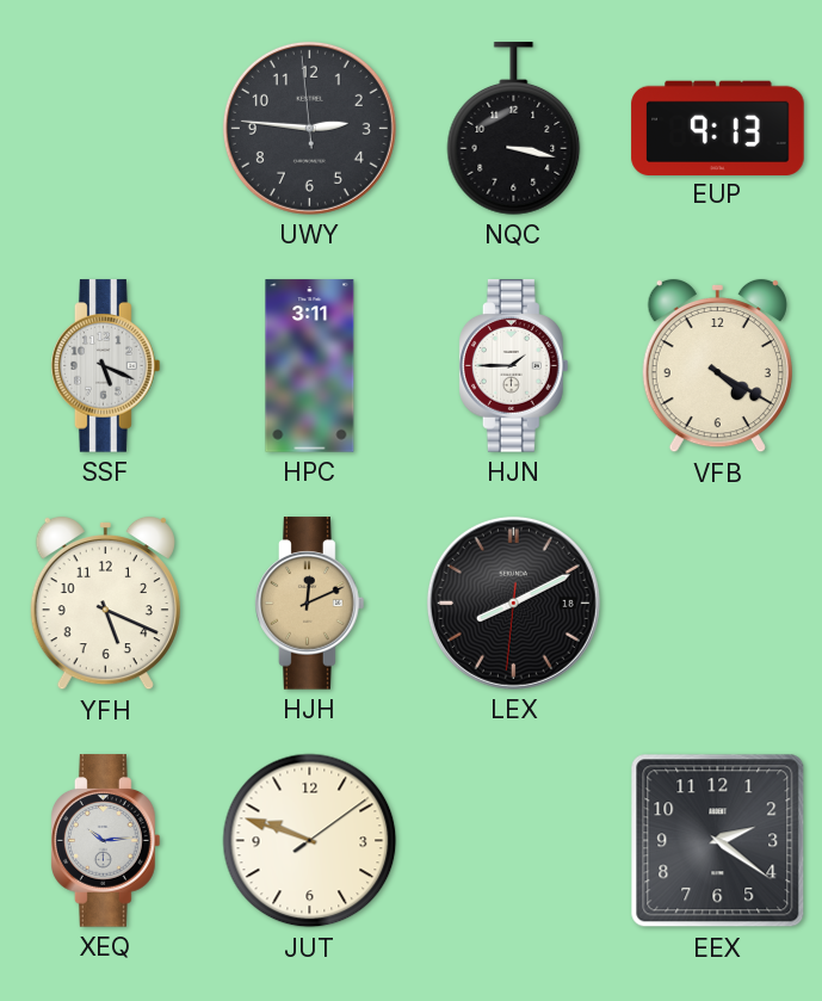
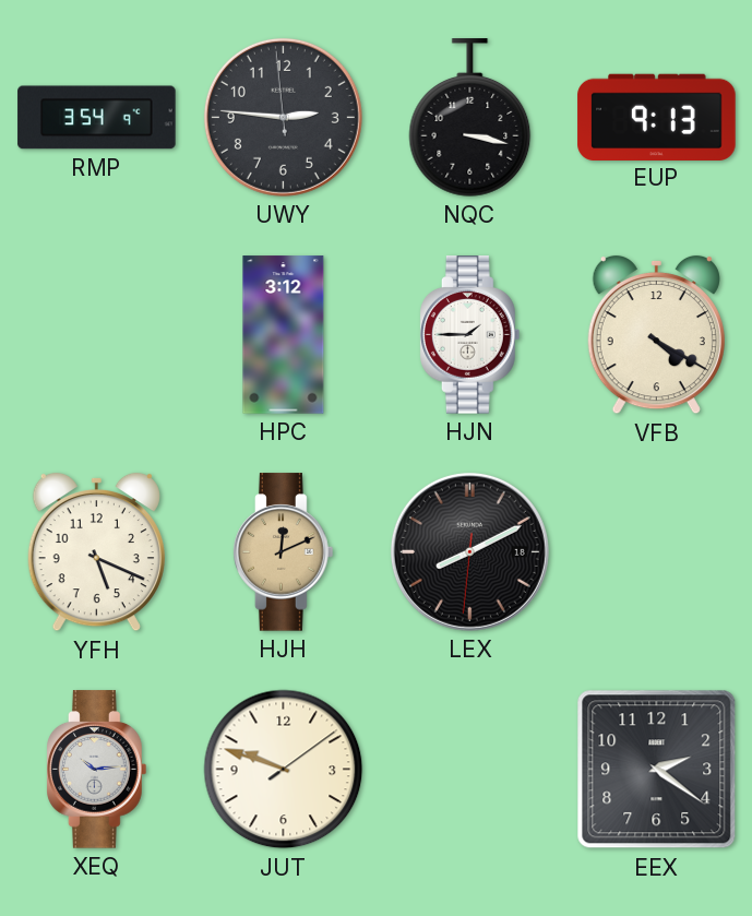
RMP: none -> 3:54 (97, 118)
SSF: 5:19 -> none (106, 366)
HPC: 3:11 -> 3:12 (284, 335)
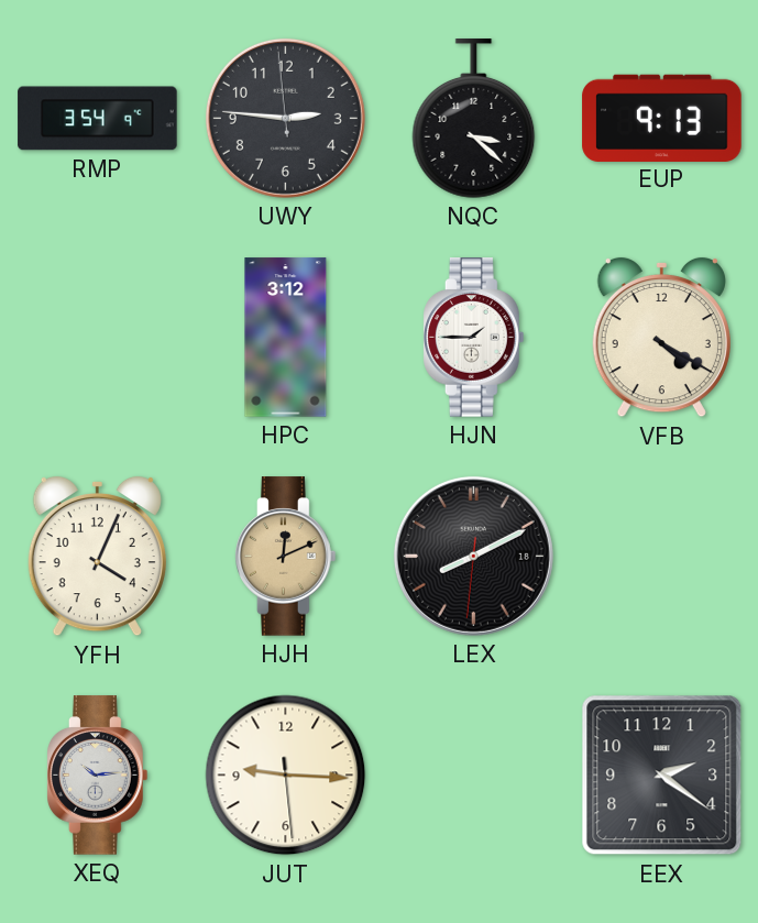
NQC: 3:17 -> 3:22 (474, 119)
YFH: 5:19 -> 4:04 (97, 557)
JUT: 9:48 -> 9:15 (286, 776)
